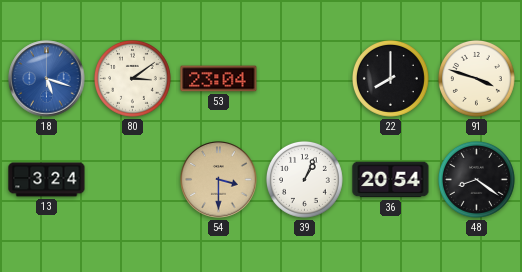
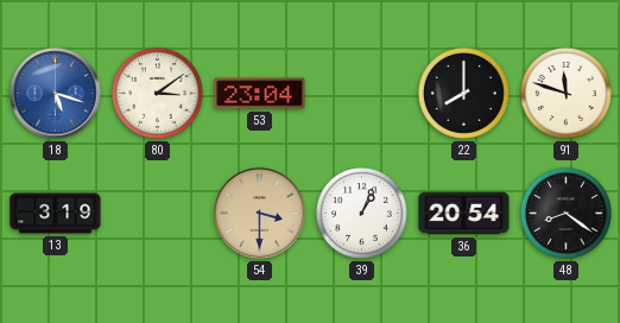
91: 3:48 -> 11:48 (565, 93)
13: 3:24 -> 3:19 (56, 214)
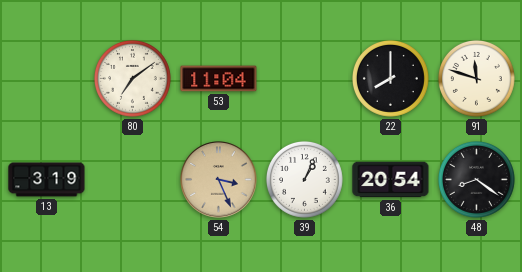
18: 5:18 -> none (56, 94)
80: 3:09 -> 7:09 (132, 78)
53: 23:04 -> 11:04 (219, 79)
54: 3:30 -> 3:26 (219, 180)
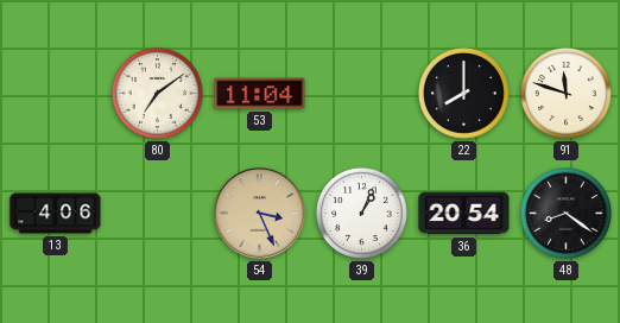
13: 3:19 -> 4:06 (56, 214)
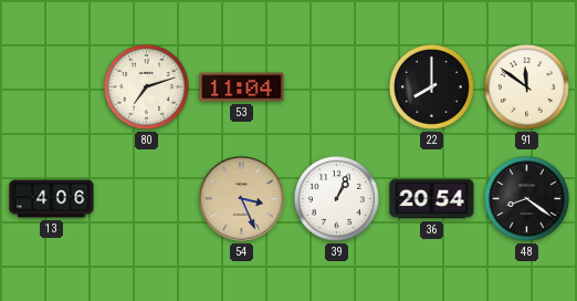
80: 7:09 -> 7:12 (146, 86)
91: 11:48 -> 11:51 (526, 86)
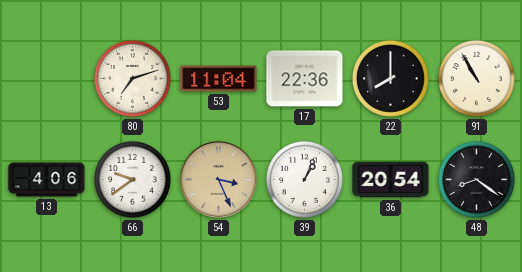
17: none -> 22:36 (305, 79)
91: 11:51 -> 10:55 (476, 78)
66: none -> 9:39 (132, 179)
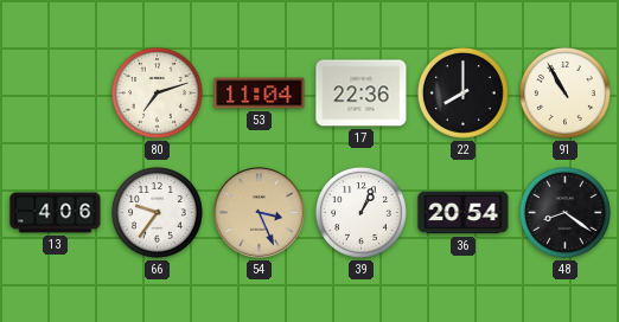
66: 9:39 -> 9:36 (157, 212)
